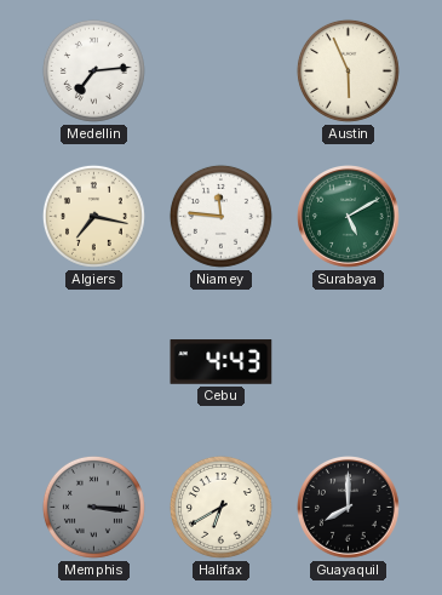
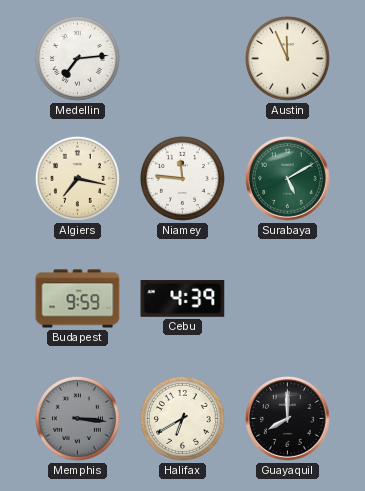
Austin: 5:56 -> 11:56 (287, 58)
Budapest: none -> 9:59 (78, 299)
Cebu: 4:43 -> 4:39 (183, 299)
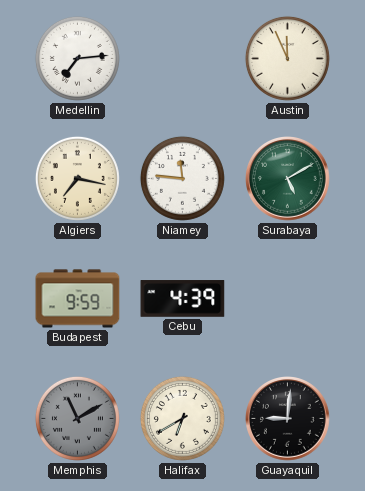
Memphis: 3:16 -> 11:10 (77, 418)
Guayaquil: 8:00 -> 9:01 (288, 419)
